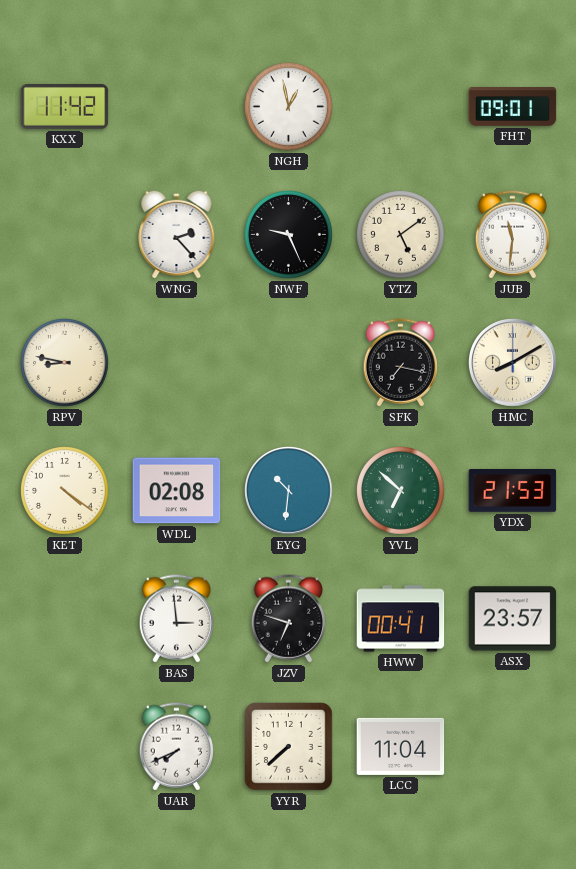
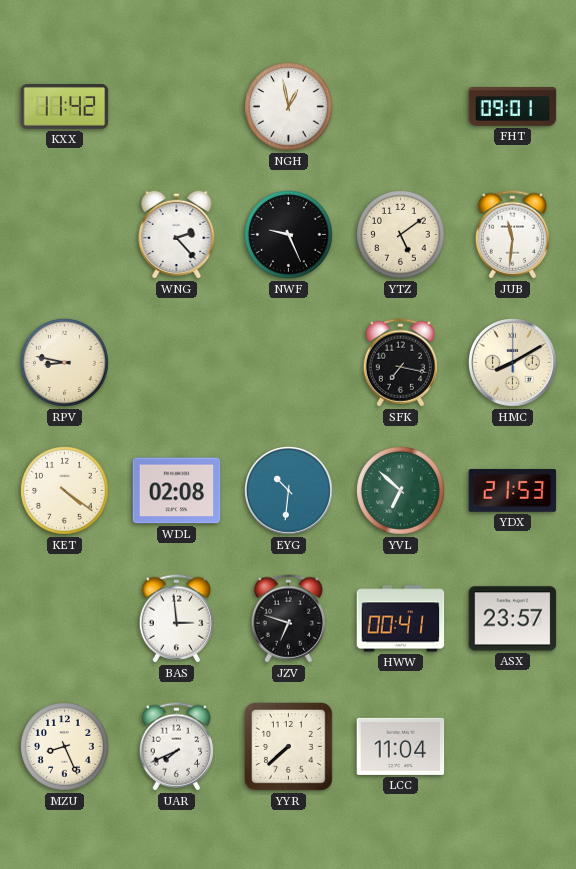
MZU: none -> 8:26 (65, 747)
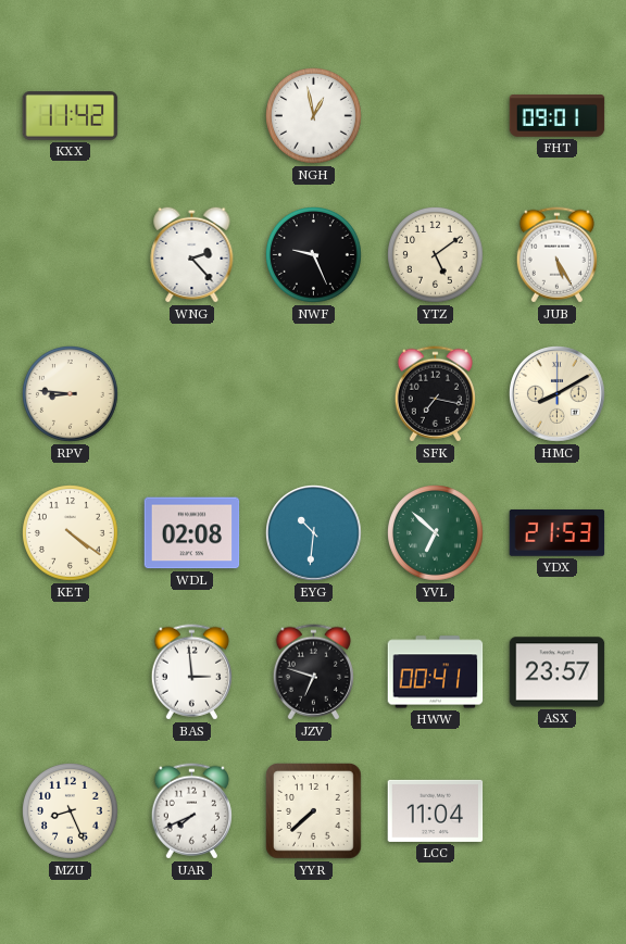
JUB: 11:31 -> 5:25 (556, 255)
RPV: 8:47 -> 8:46 (71, 394)
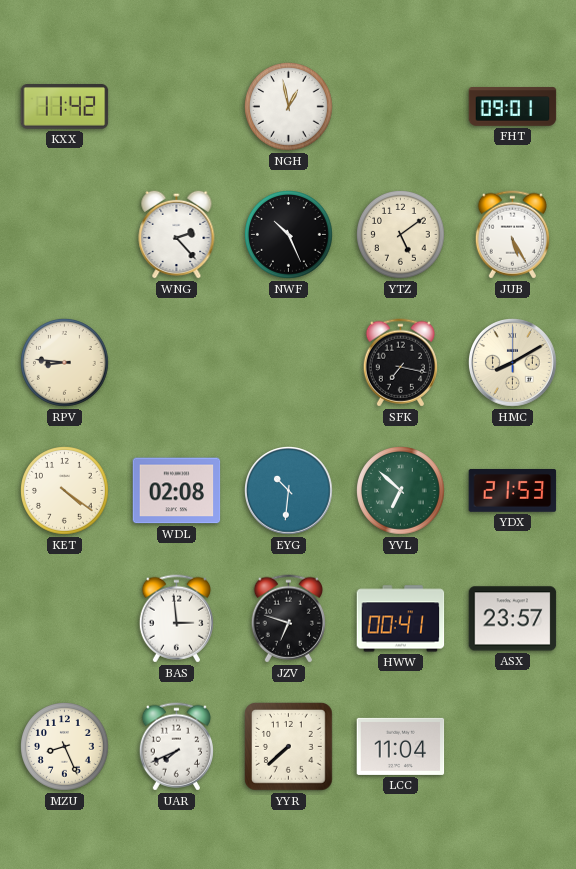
NWF: 9:26 -> 10:26 (289, 235)
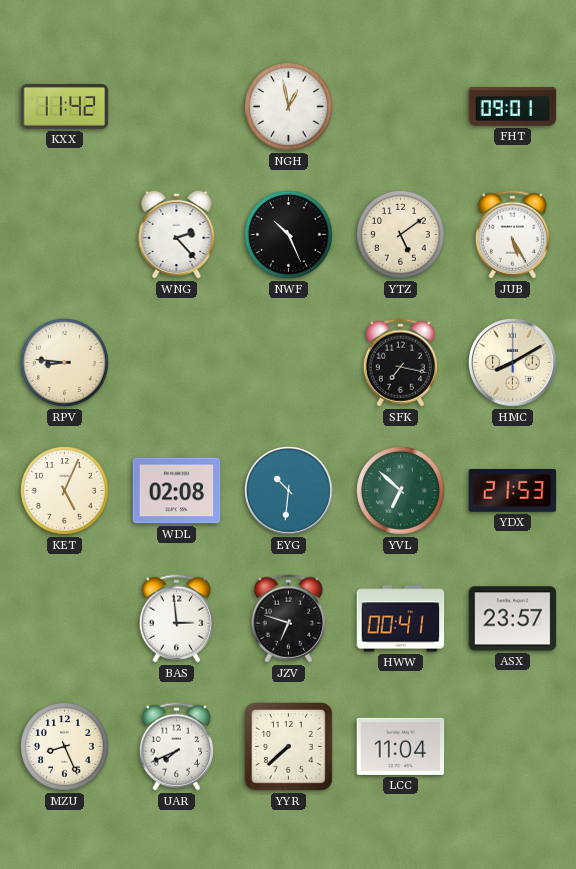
KET: 4:21 -> 5:04 (65, 491)
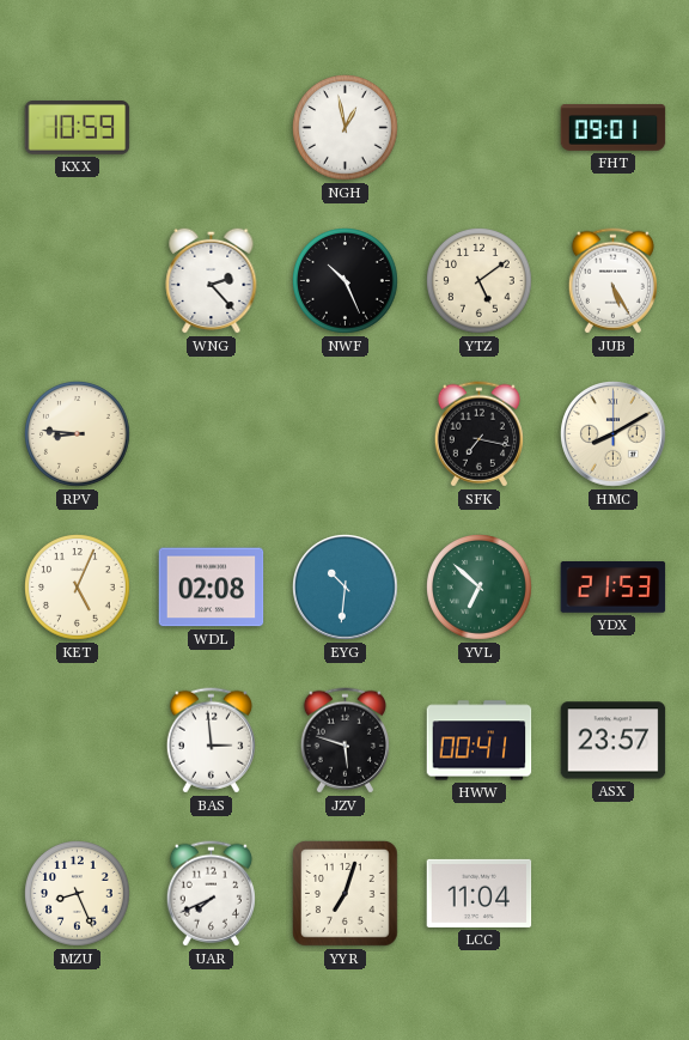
KXX: 11:42 -> 10:59 (78, 128)
JZV: 6:48 -> 5:48 (344, 741)
YYR: 7:38 -> 7:03 (346, 894)
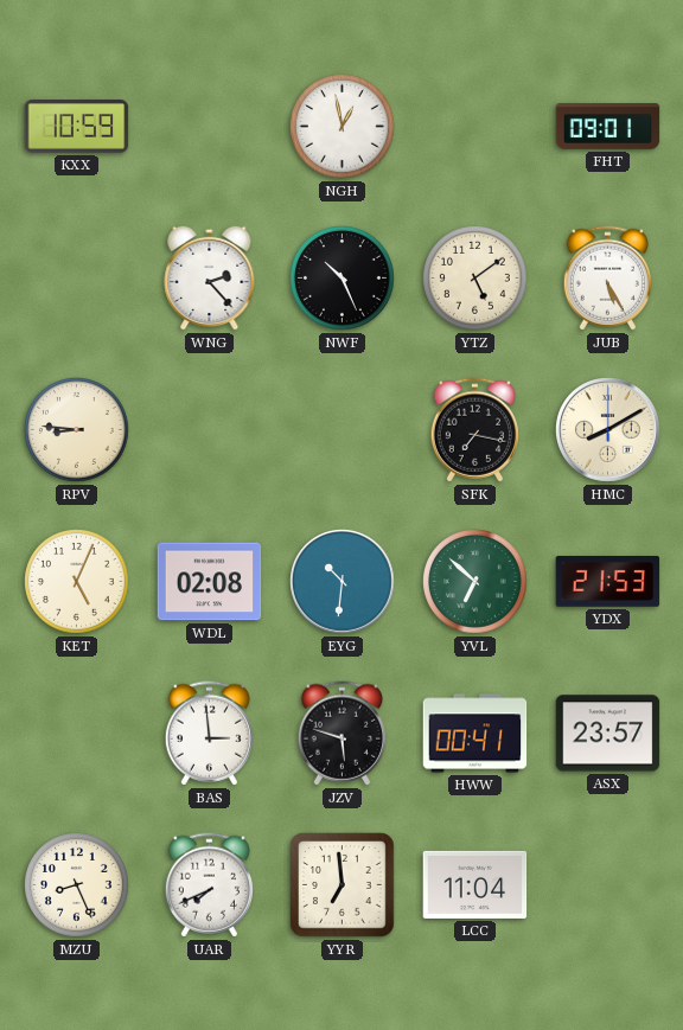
YYR: 7:03 -> 6:59 (343, 885)
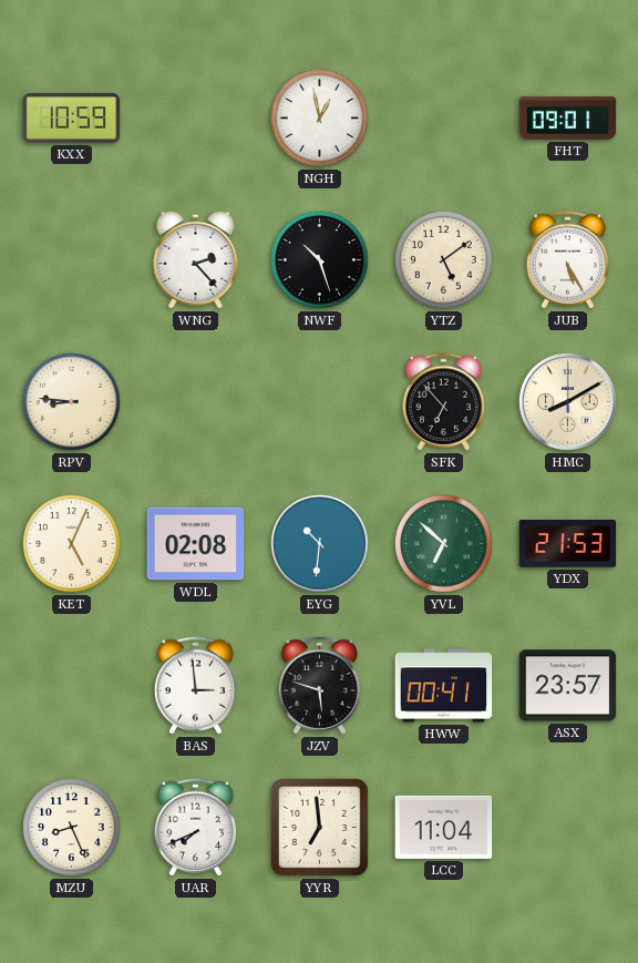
NWF: 10:26 -> 10:27 (320, 260)
SFK: 7:17 -> 6:53 (443, 402)
